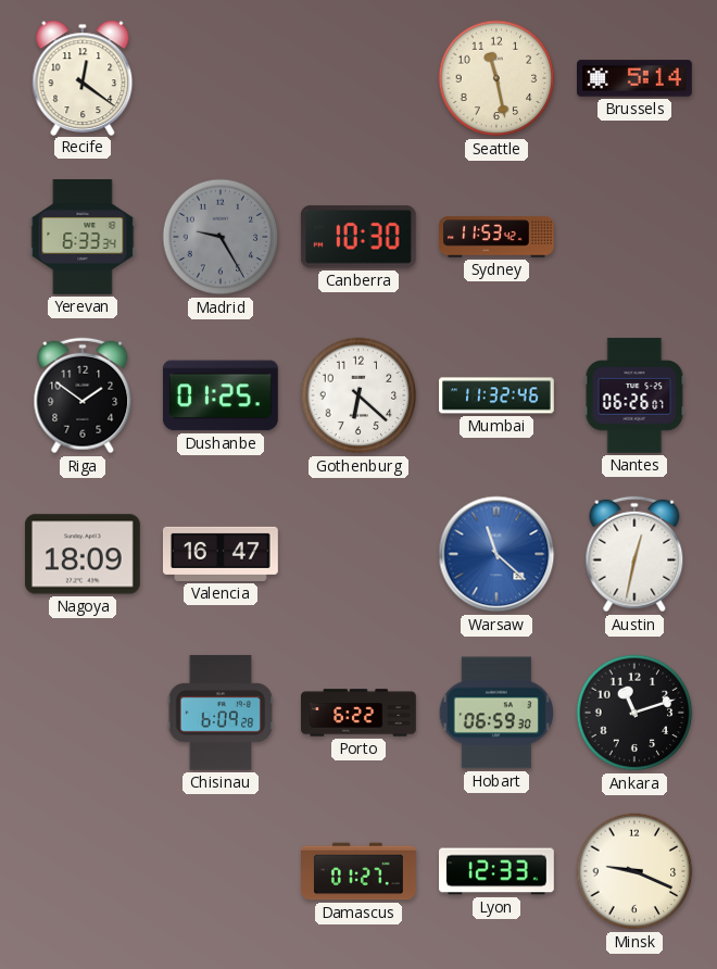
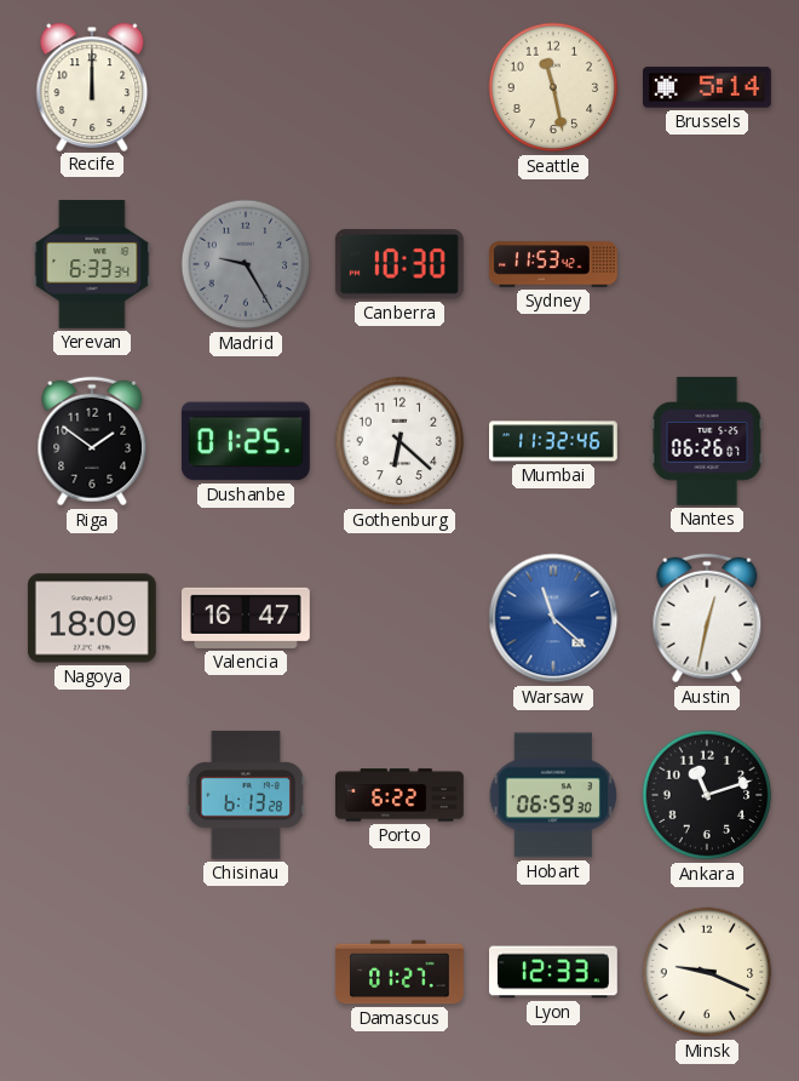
Recife: 12:21 -> 12:00 (92, 86)
Chisinau: 6:09 -> 6:13 (246, 795)
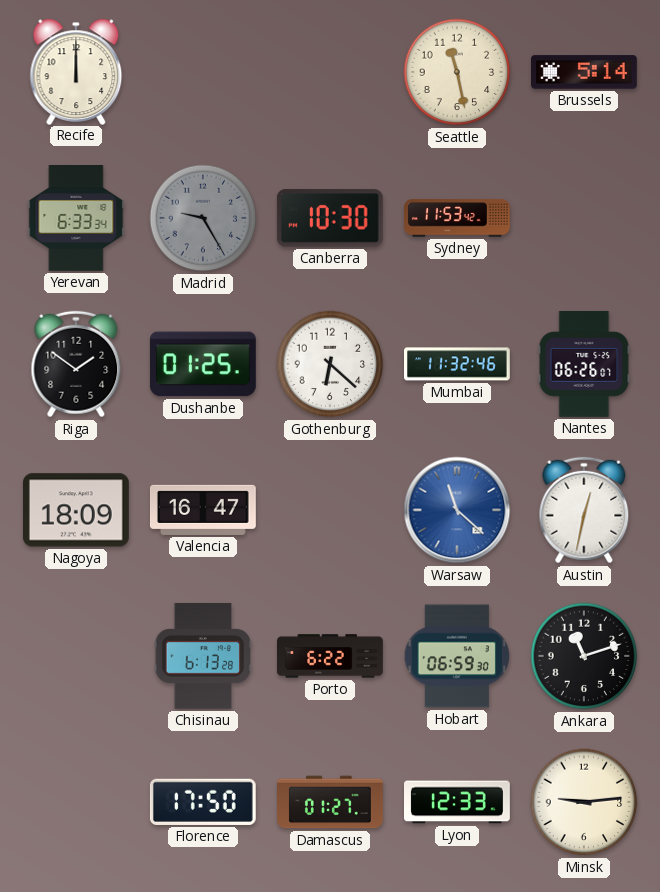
Florence: none -> 17:50 (203, 802)
Minsk: 9:19 -> 9:14 (584, 802)
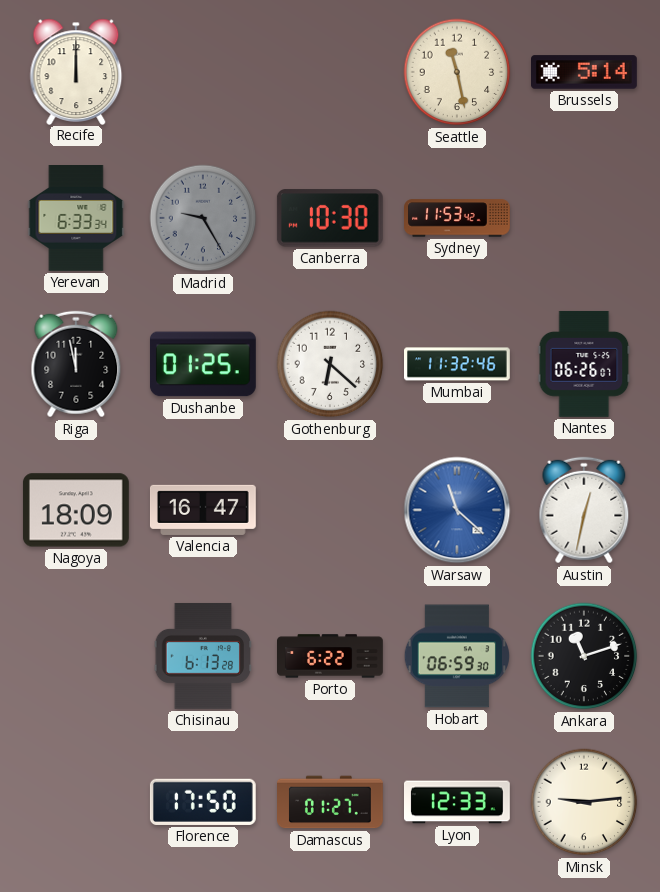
Riga: 1:51 -> 11:58 (76, 364)
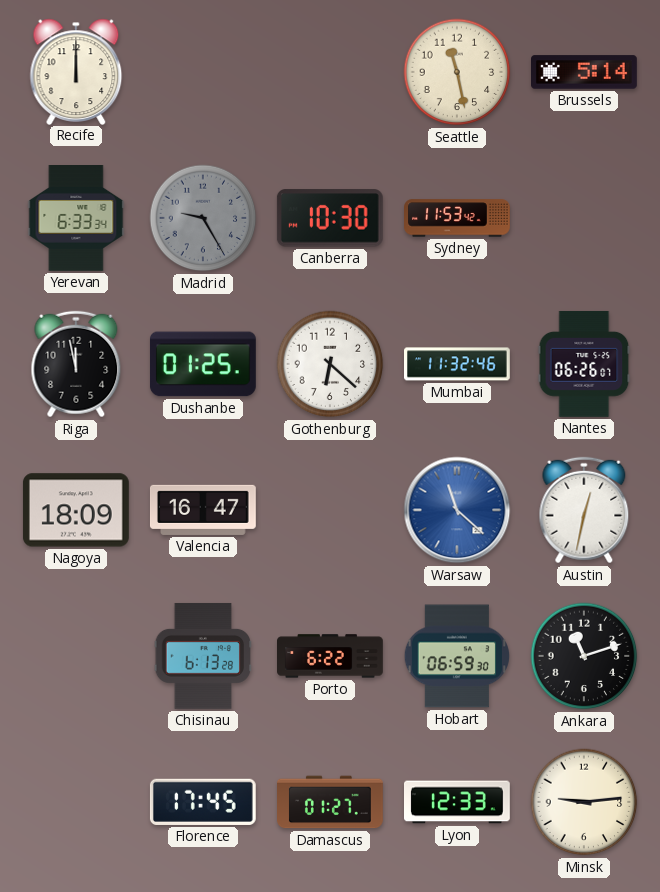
Florence: 17:50 -> 17:45 (203, 802)
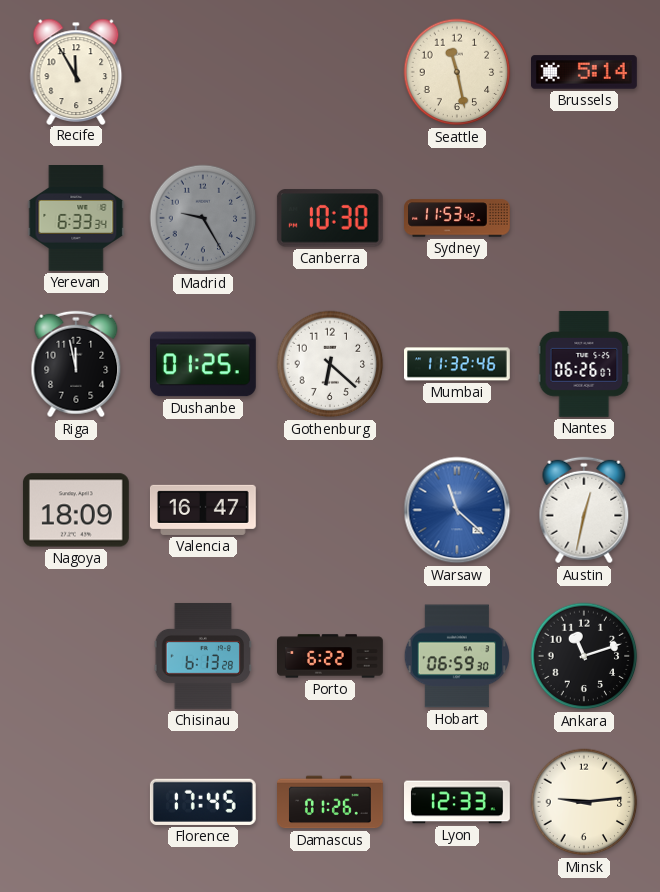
Recife: 12:00 -> 11:55 (76, 71)
Damascus: 01:27 -> 01:26 (331, 802)
